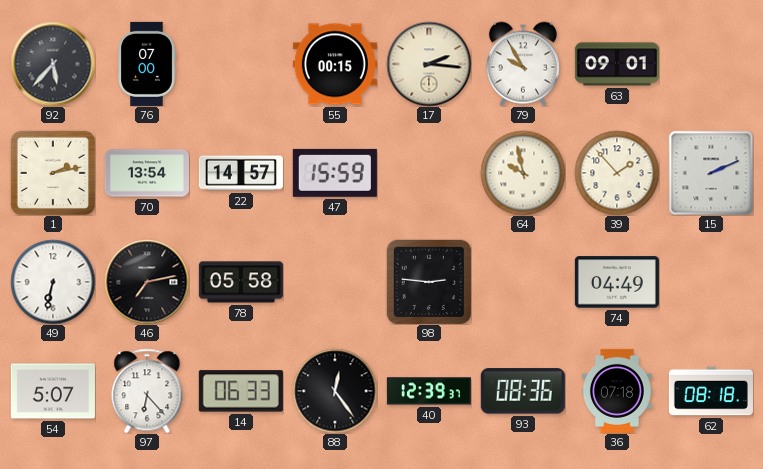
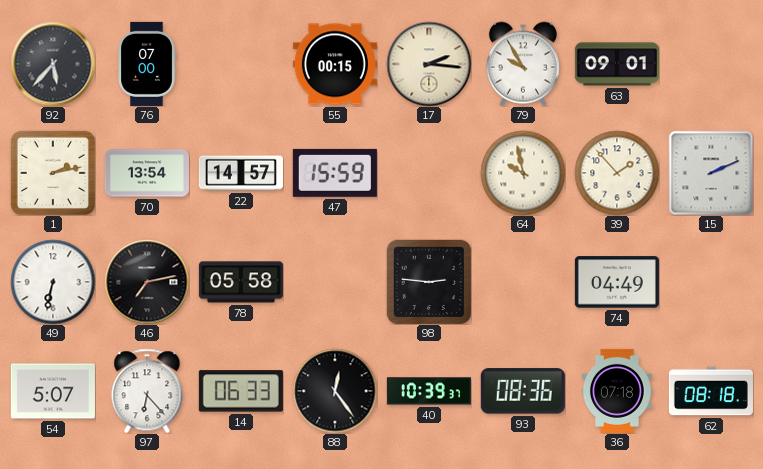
40: 12:39 -> 10:39 (429, 391)
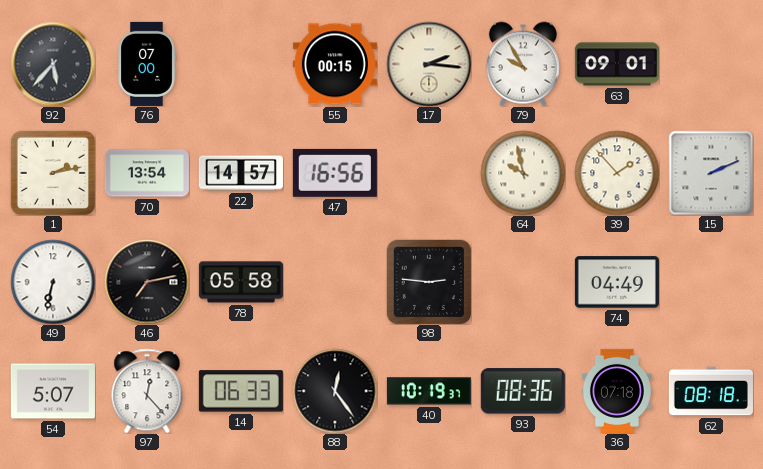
47: 15:59 -> 16:56 (335, 173)
97: 6:23 -> 12:23 (147, 391)
40: 10:39 -> 10:19 (429, 391)
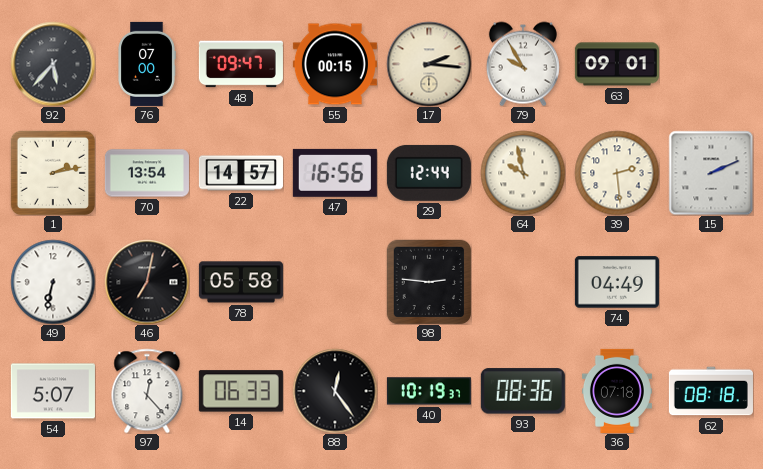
48: none -> 09:47 (241, 64)
29: none -> 12:44 (429, 173)
39: 1:53 -> 2:29 (617, 173)
46: 7:13 -> 7:02 (147, 282)
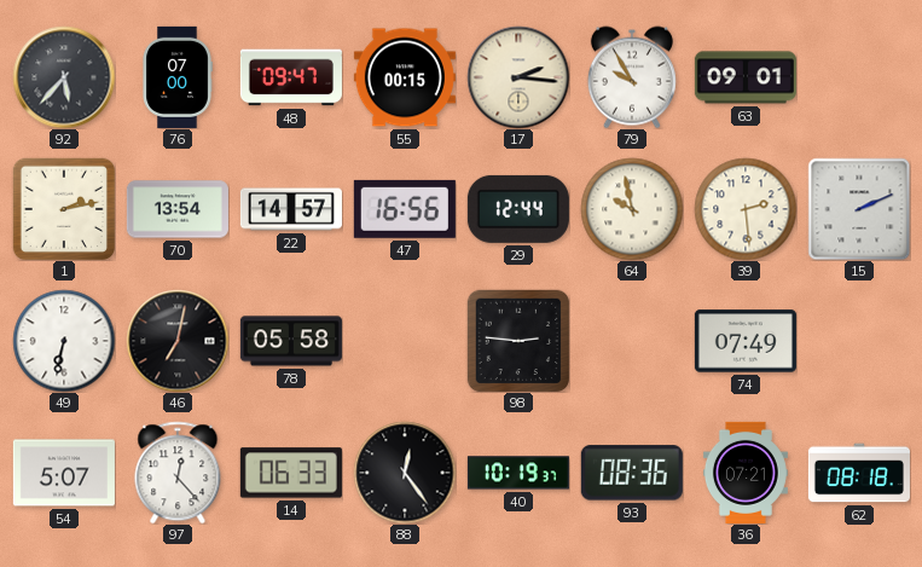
74: 04:49 -> 07:49 (746, 341)
36: 07:18 -> 07:21 (746, 473)
